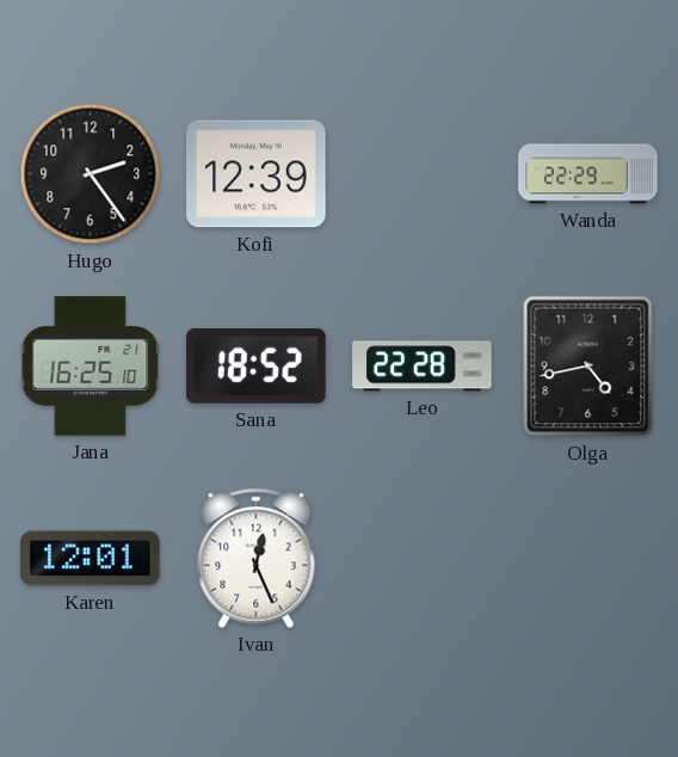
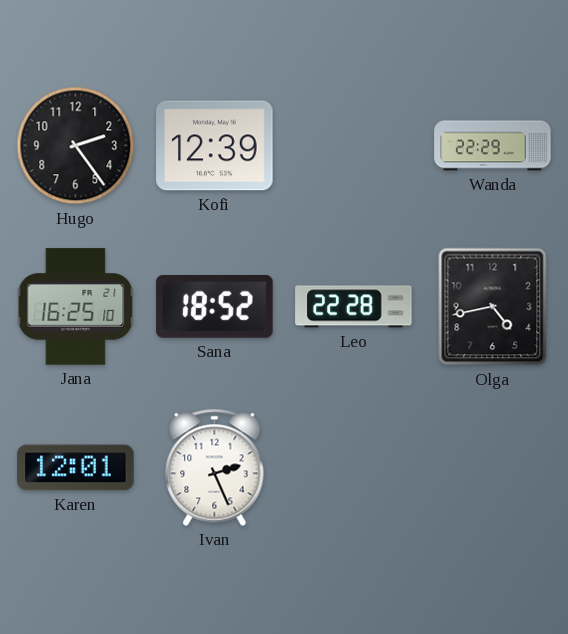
Ivan: 12:26 -> 2:26 (215, 467)
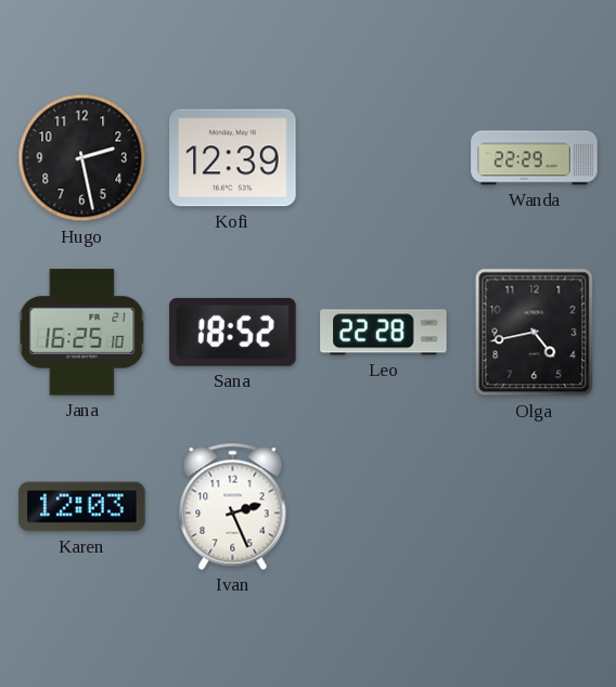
Hugo: 2:24 -> 2:28 (82, 158)
Karen: 12:01 -> 12:03 (82, 507)
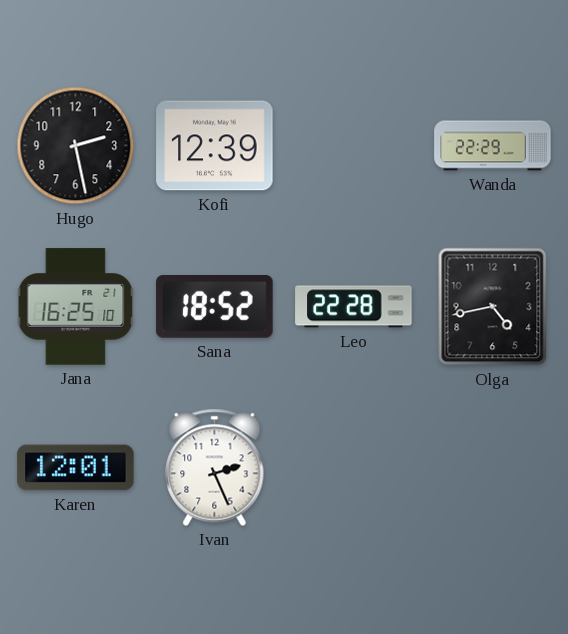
Karen: 12:03 -> 12:01 (76, 468)
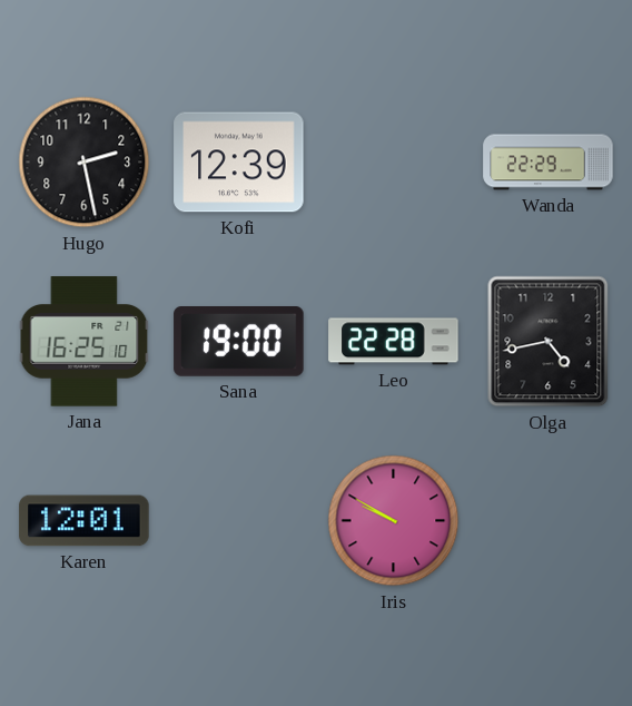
Sana: 18:52 -> 19:00 (239, 342)
Ivan: 2:26 -> none (215, 467)
Iris: none -> 9:50 (394, 521)
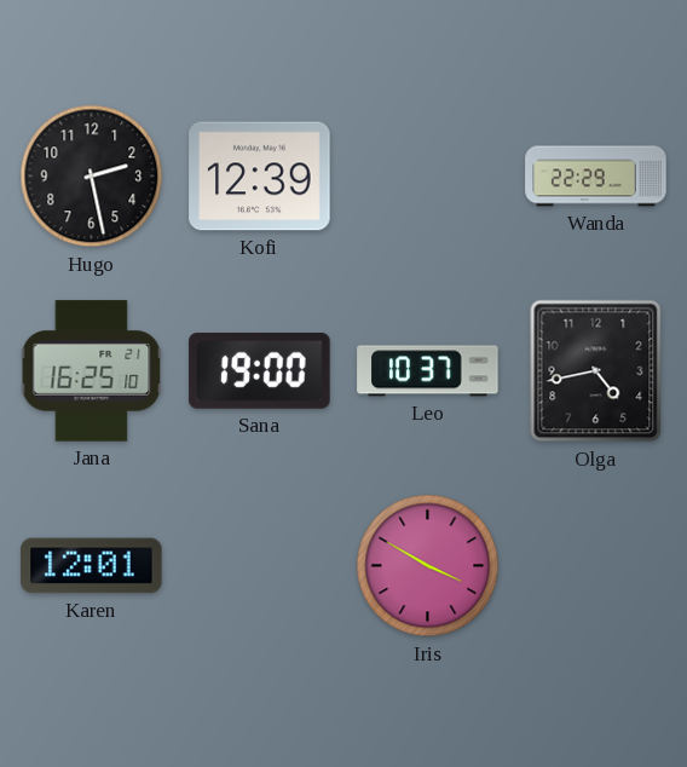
Leo: 22:28 -> 10:37 (428, 371)
Iris: 9:50 -> 3:50 (428, 566)
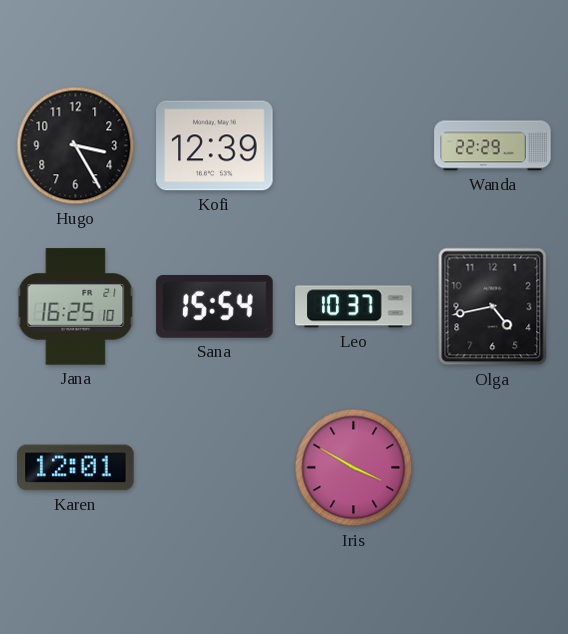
Hugo: 2:28 -> 3:25 (76, 146)
Sana: 19:00 -> 15:54 (215, 307)
